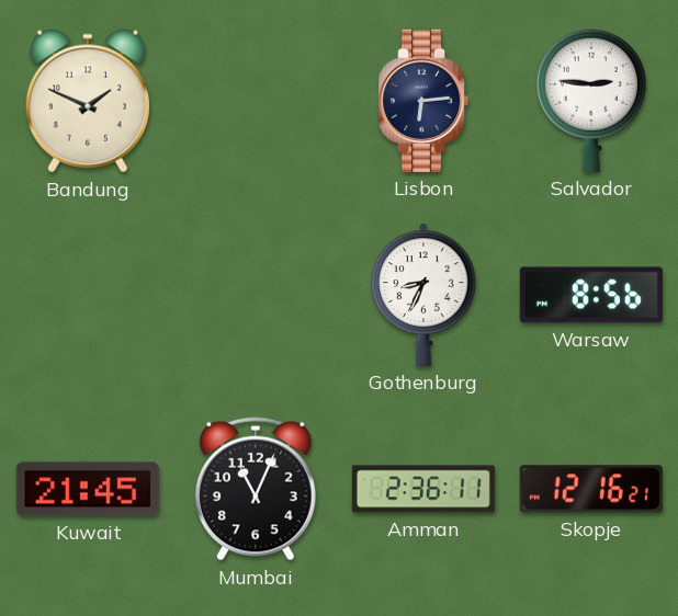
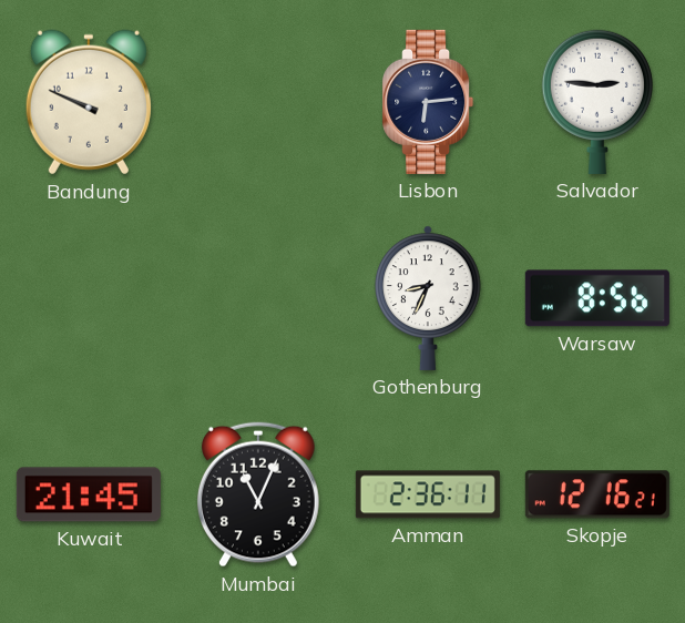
Bandung: 1:49 -> 9:49 (89, 102)
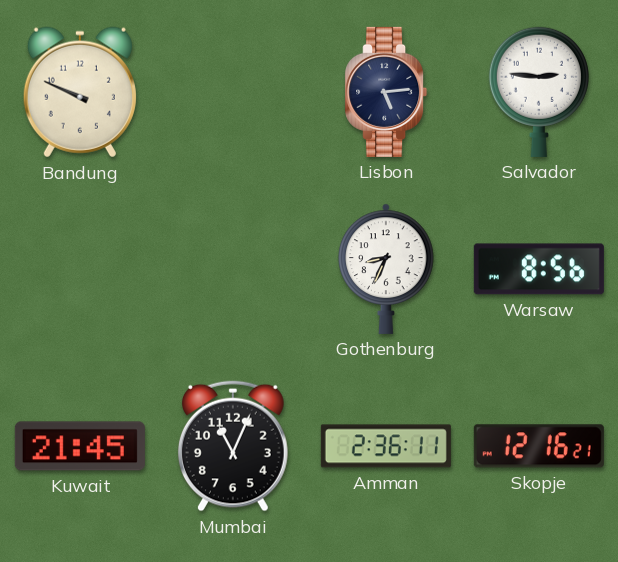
Lisbon: 6:14 -> 5:14 (386, 92)
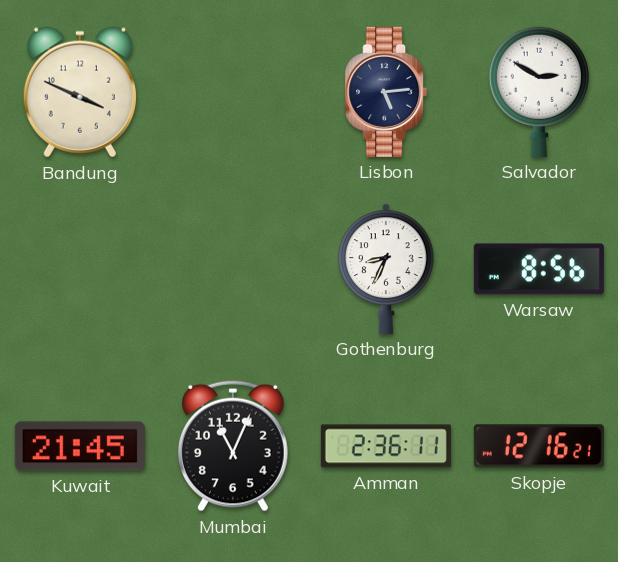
Bandung: 9:49 -> 3:49 (80, 92)
Salvador: 2:46 -> 2:50 (539, 92)
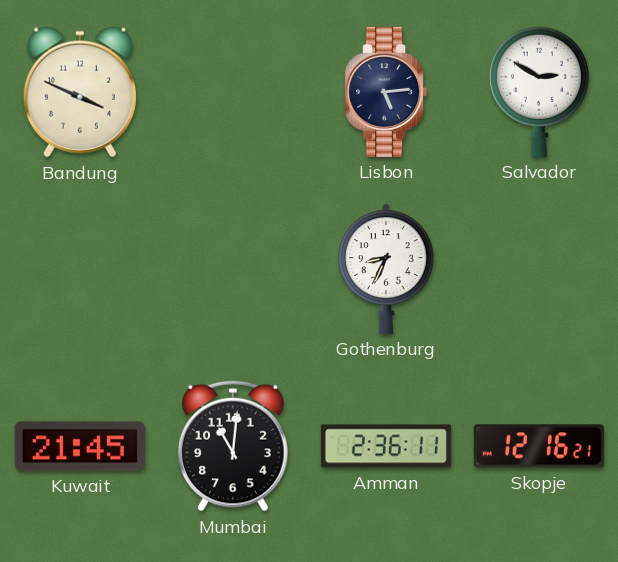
Warsaw: 8:56 -> none (539, 269)
Mumbai: 11:04 -> 11:01 (233, 446)
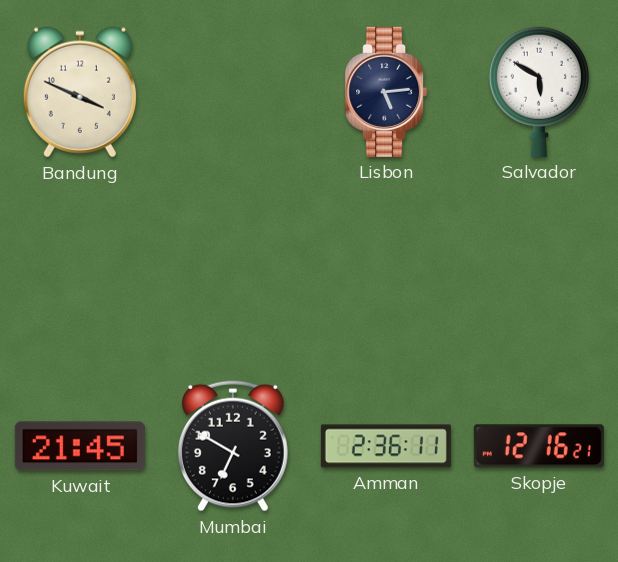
Salvador: 2:50 -> 5:50 (539, 92)
Gothenburg: 8:34 -> none (386, 269)
Mumbai: 11:01 -> 6:50 (233, 446)
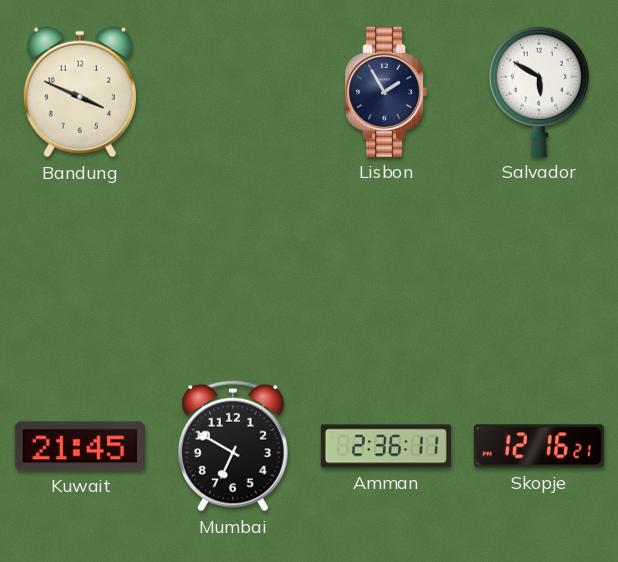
Lisbon: 5:14 -> 1:55 (386, 92)
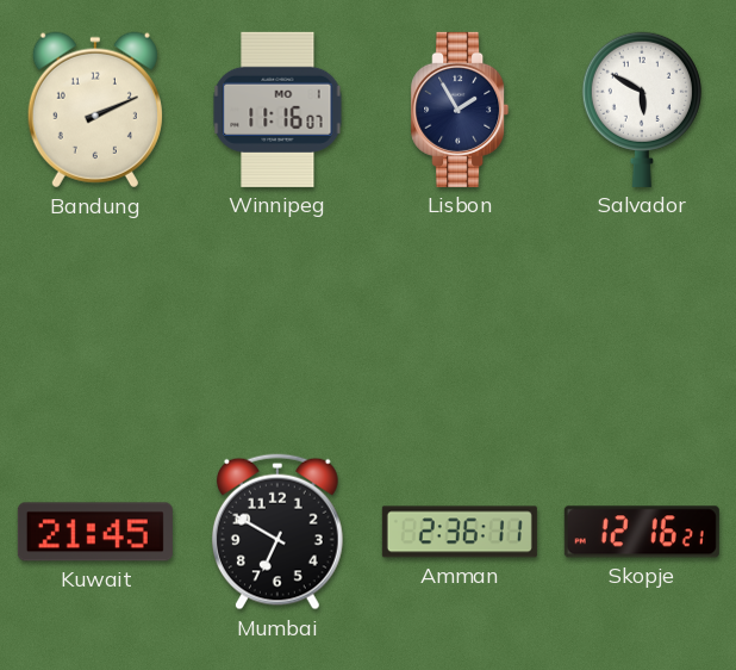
Bandung: 3:49 -> 2:11 (95, 110)
Winnipeg: none -> 11:16 (277, 110)
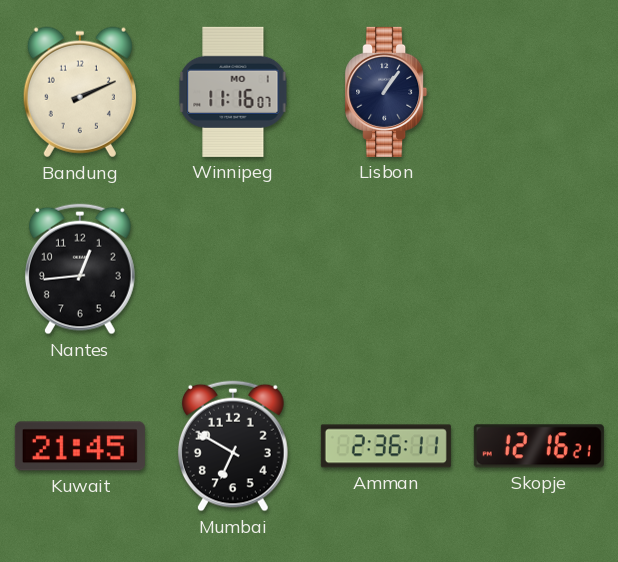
Lisbon: 1:55 -> 1:06 (386, 92)
Salvador: 5:50 -> none (642, 110)
Nantes: none -> 12:44 (80, 269)
